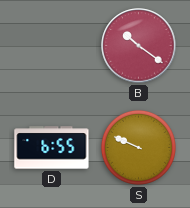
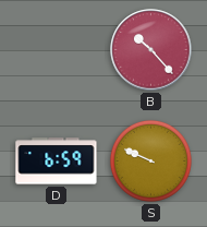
B: 10:21 -> 10:23 (151, 50)
D: 6:55 -> 6:59 (57, 162)
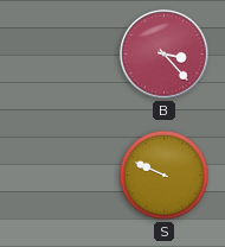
B: 10:23 -> 3:23 (165, 55)
D: 6:59 -> none (57, 162)
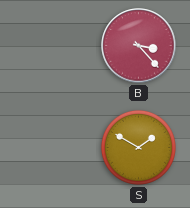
S: 9:49 -> 1:50 (138, 147)
